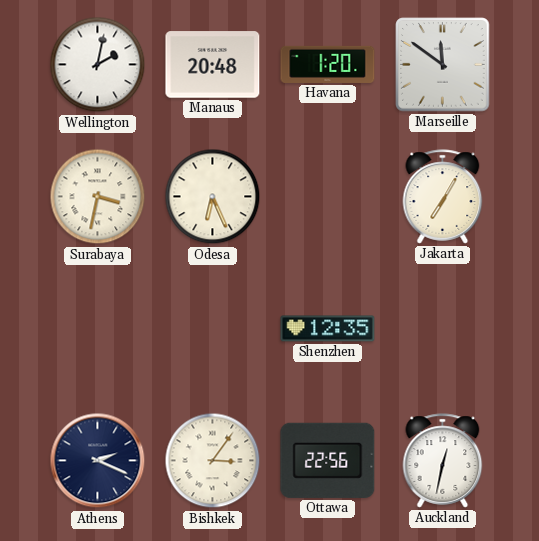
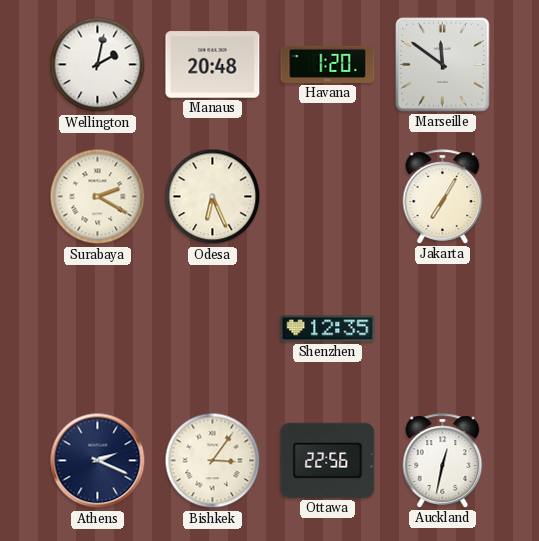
Surabaya: 3:32 -> 2:20 (98, 197)
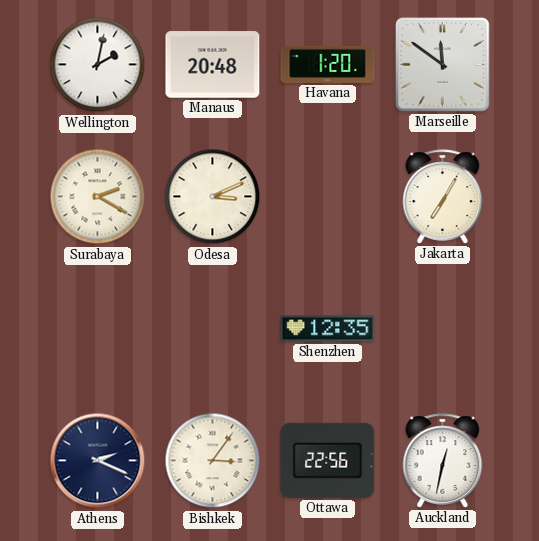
Odesa: 6:26 -> 3:11 (213, 197)
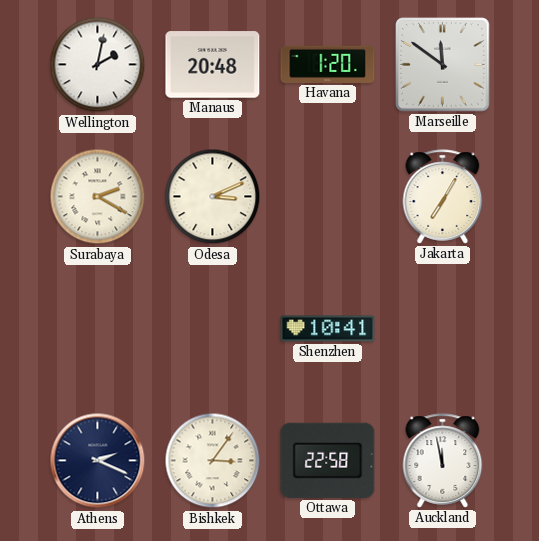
Shenzhen: 12:35 -> 10:41 (328, 329)
Ottawa: 22:56 -> 22:58 (328, 460)
Auckland: 12:32 -> 11:58 (443, 461)
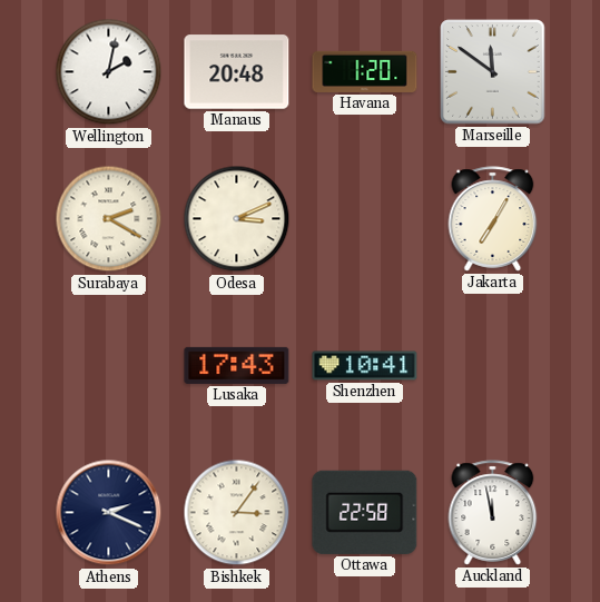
Lusaka: none -> 17:43 (237, 365)
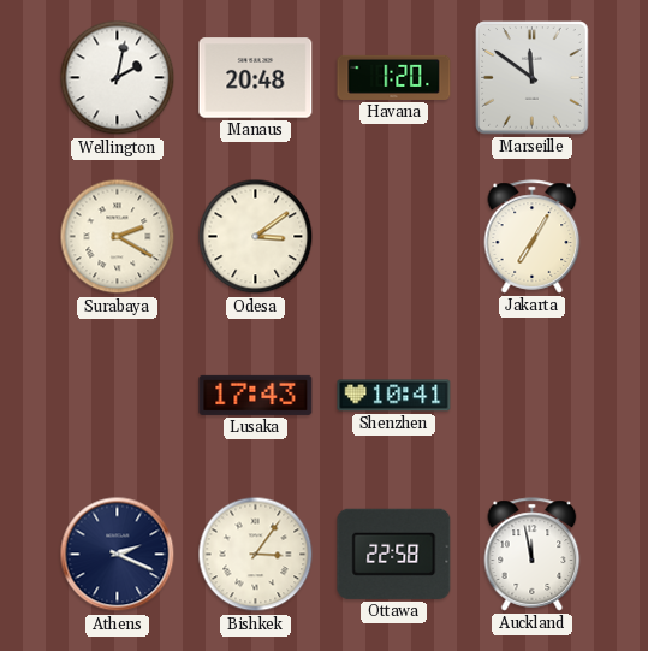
Odesa: 3:11 -> 3:09 (256, 237)
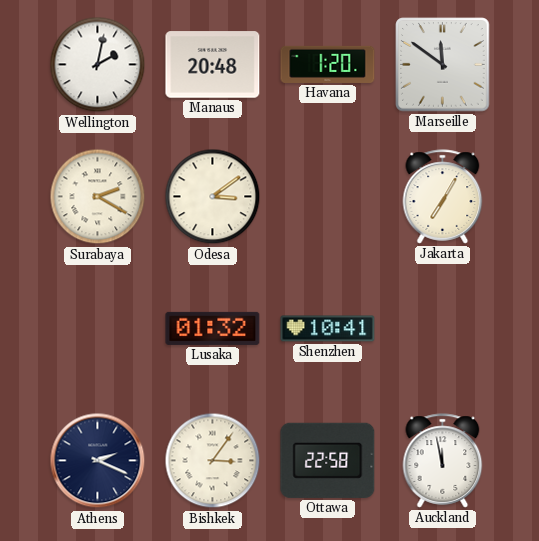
Lusaka: 17:43 -> 01:32 (213, 328)
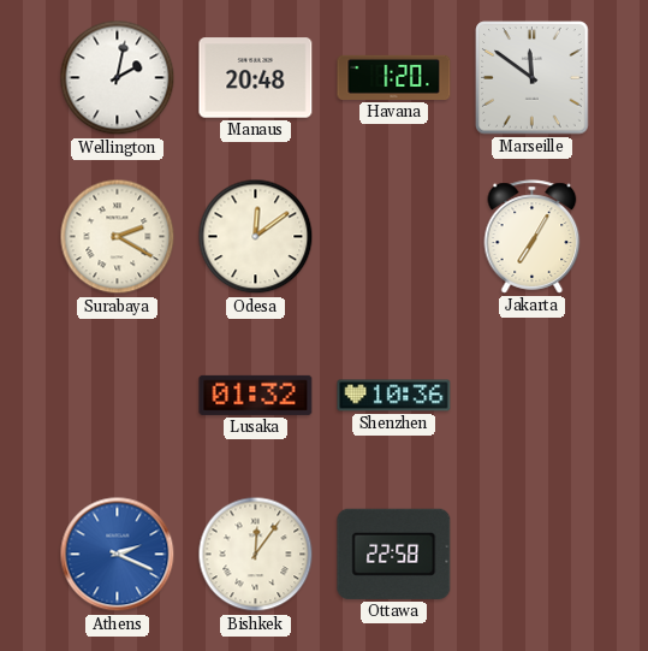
Odesa: 3:09 -> 12:09 (256, 237)
Shenzhen: 10:41 -> 10:36 (394, 396)
Athens dial: navy -> blue (118, 555)
Bishkek: 3:06 -> 12:06 (256, 555)
Auckland: 11:58 -> none (443, 461)
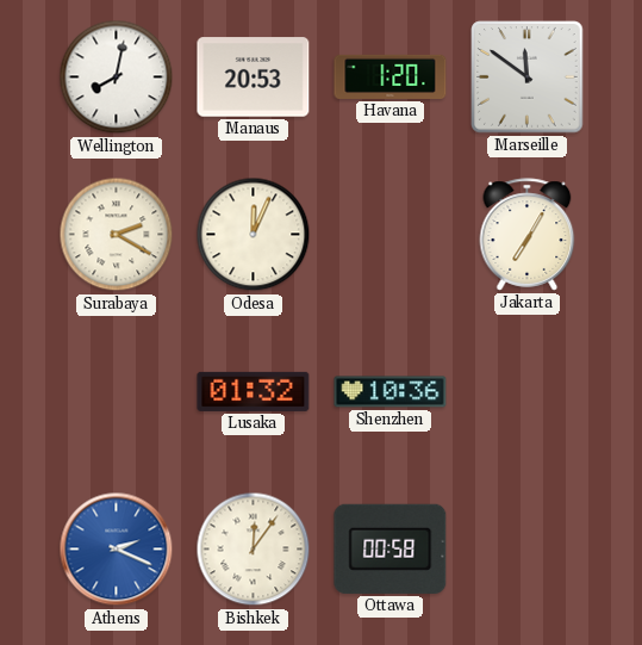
Wellington: 2:02 -> 8:02 (117, 77)
Manaus: 20:48 -> 20:53 (254, 77)
Odesa: 12:09 -> 12:04 (254, 235)
Ottawa: 22:58 -> 00:58 (391, 548)
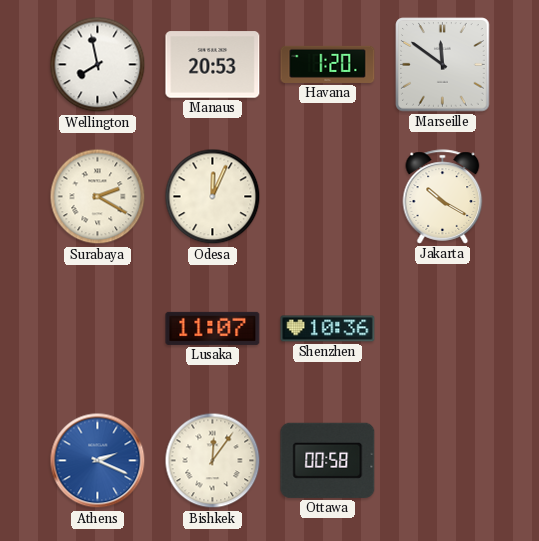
Wellington: 8:02 -> 7:58 (98, 65)
Jakarta: 7:05 -> 10:20 (443, 197)
Lusaka: 01:32 -> 11:07 (213, 328)
